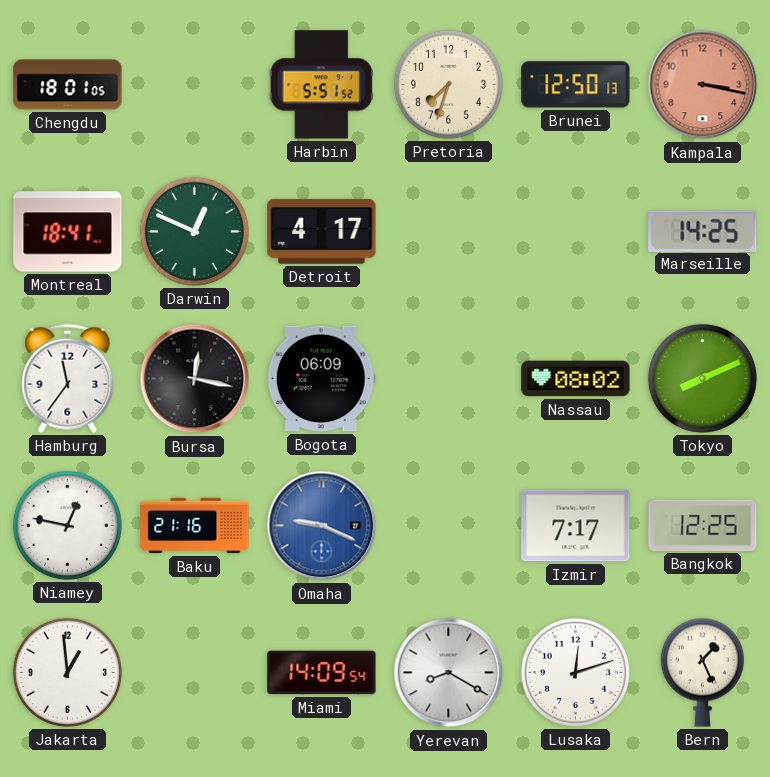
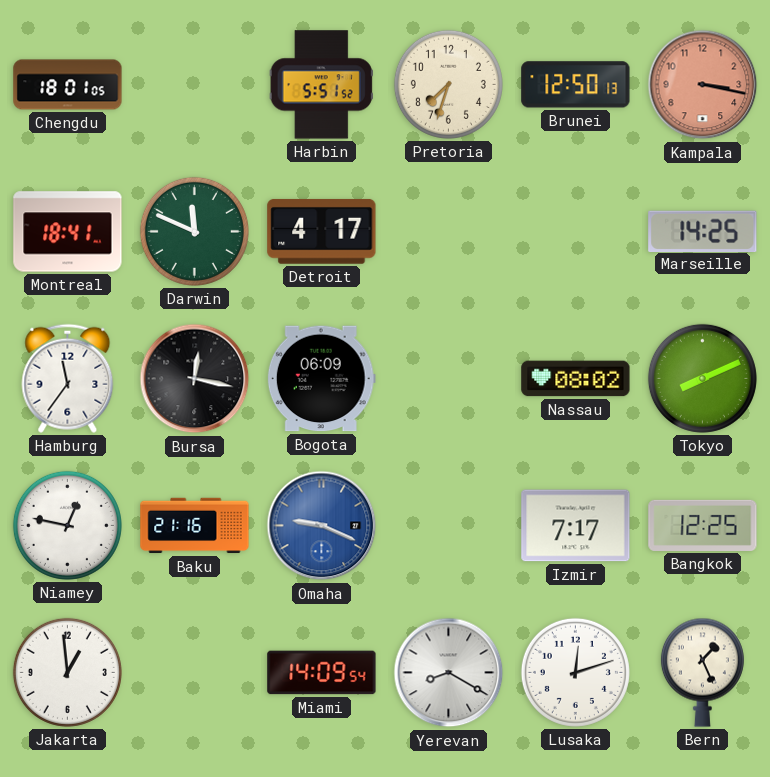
Darwin: 12:49 -> 11:49 (194, 231)
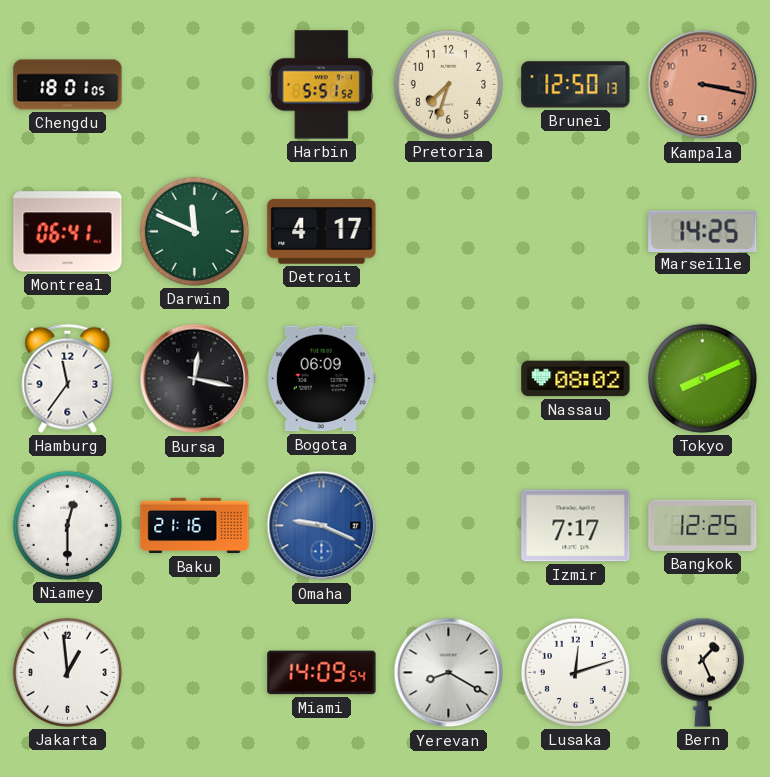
Montreal: 18:41 -> 06:41 (68, 232)
Niamey: 12:47 -> 12:30 (67, 525)
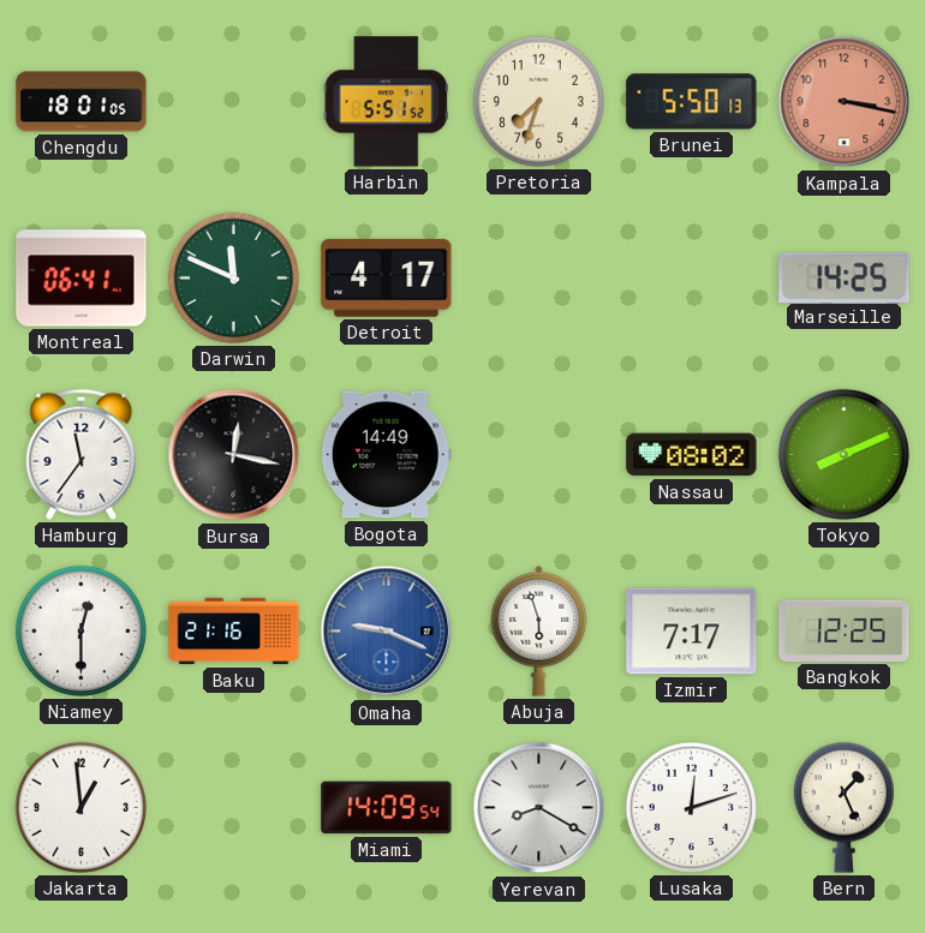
Brunei: 12:50 -> 5:50 (692, 102)
Bogota: 06:09 -> 14:49 (386, 455)
Abuja: none -> 5:57 (539, 630)
